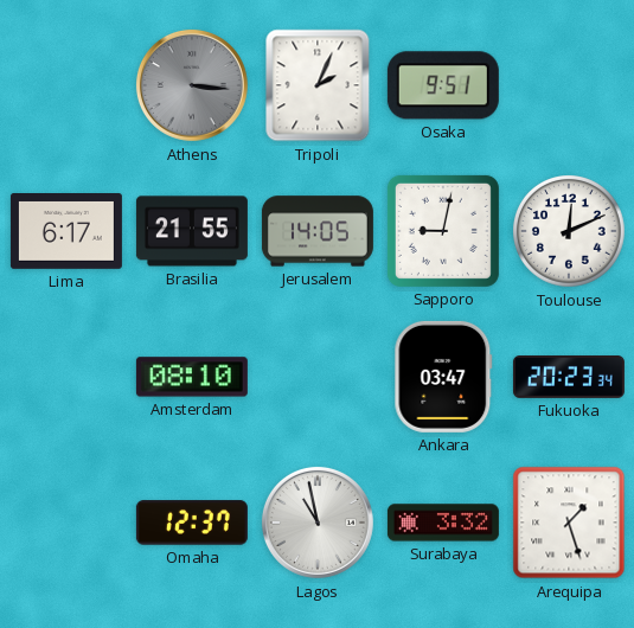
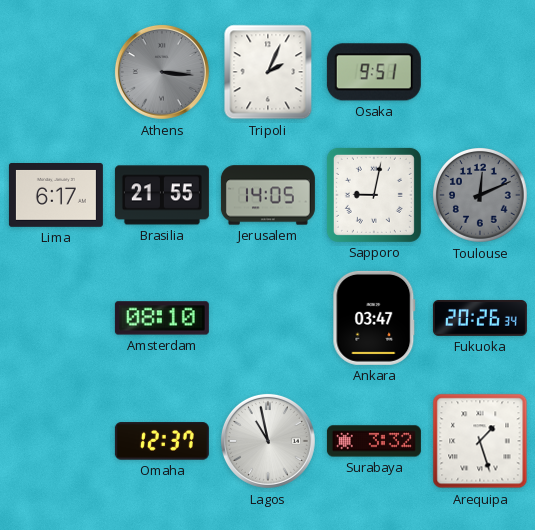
Toulouse dial: white -> grey (481, 196)
Fukuoka: 20:23 -> 20:26 (480, 319)
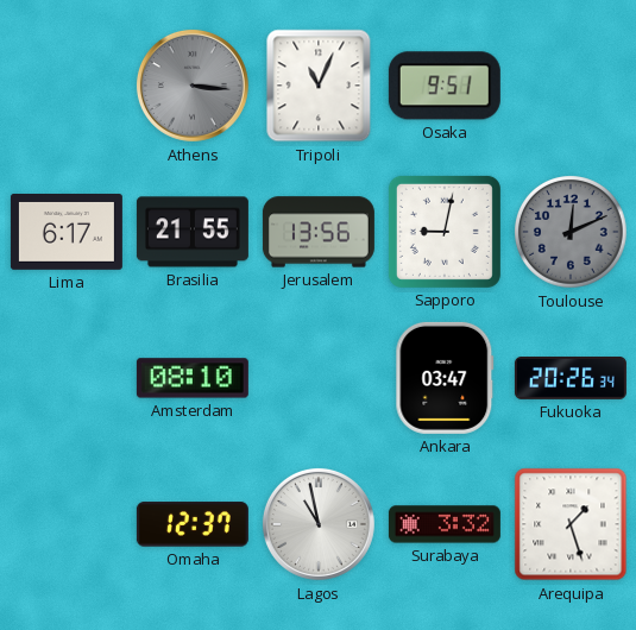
Tripoli: 2:04 -> 11:04 (319, 86)
Jerusalem: 14:05 -> 13:56 (319, 232)
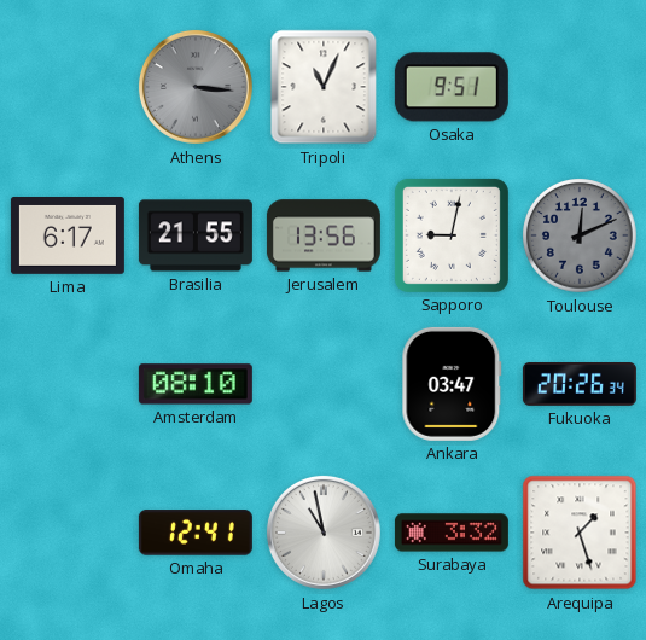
Omaha: 12:37 -> 12:41 (196, 533)
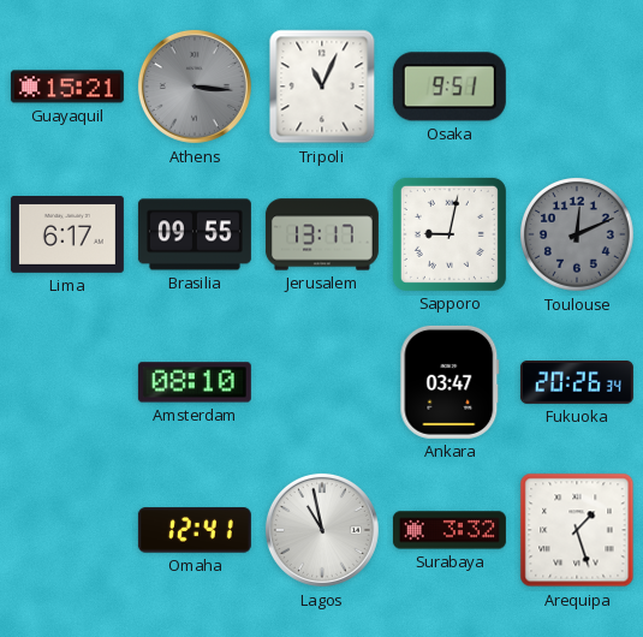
Guayaquil: none -> 15:21 (67, 87)
Brasilia: 21:55 -> 09:55 (195, 234)
Jerusalem: 13:56 -> 13:17 (322, 234)
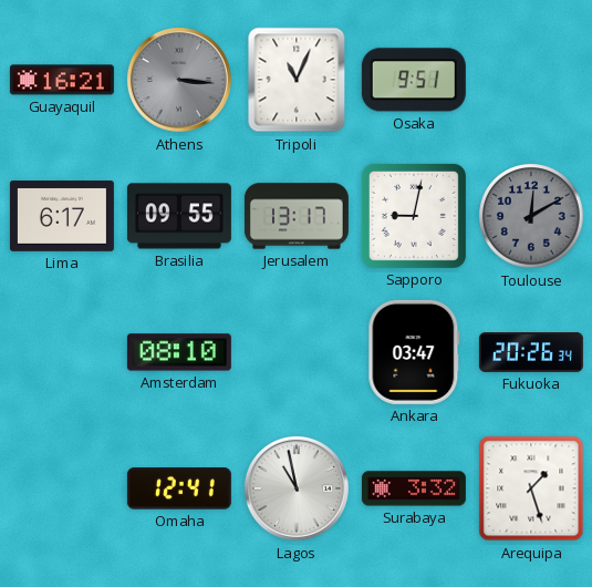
Guayaquil: 15:21 -> 16:21 (62, 80)
Toulouse: 12:11 -> 12:10 (532, 217)
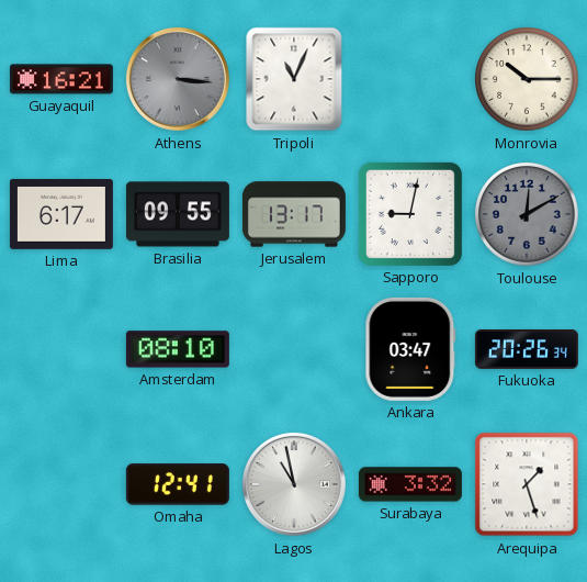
Osaka: 9:51 -> none (414, 80)
Monrovia: none -> 10:15 (528, 80)
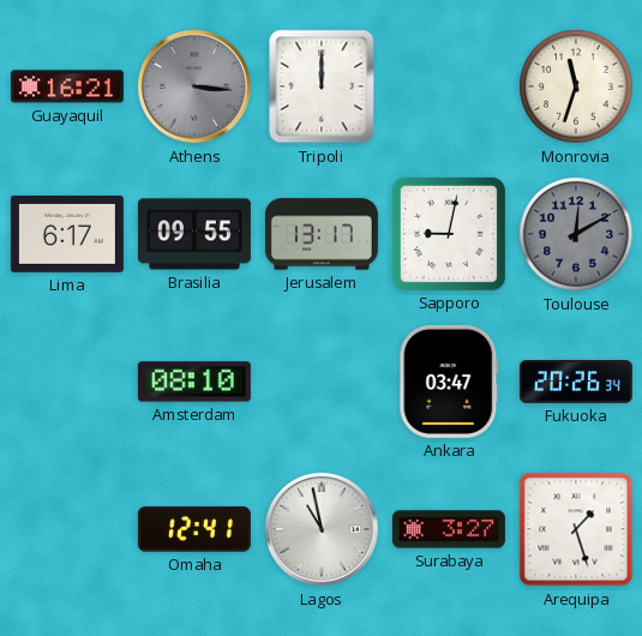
Tripoli: 11:04 -> 12:00 (322, 86)
Monrovia: 10:15 -> 11:33 (577, 88)
Surabaya: 3:32 -> 3:27 (449, 529)
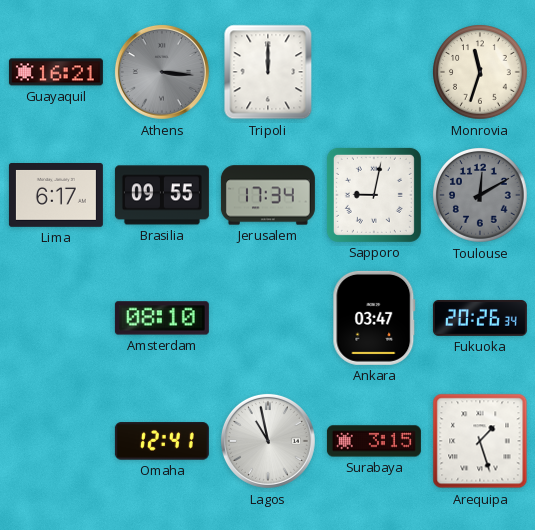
Jerusalem: 13:17 -> 17:34 (268, 195)
Surabaya: 3:27 -> 3:15 (374, 441)
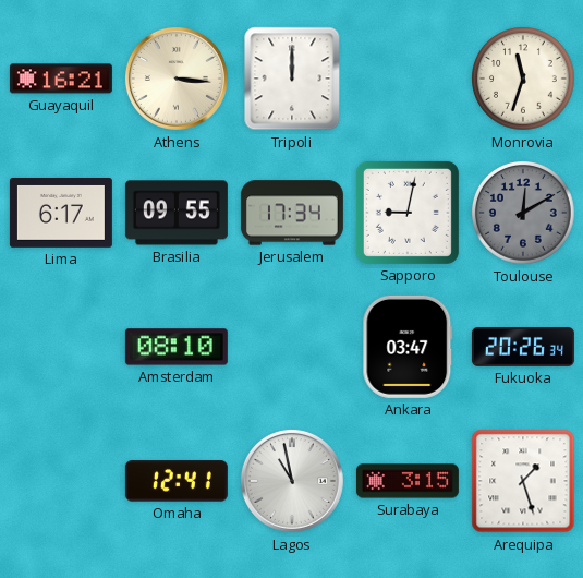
Athens dial: grey -> cream (177, 79)
